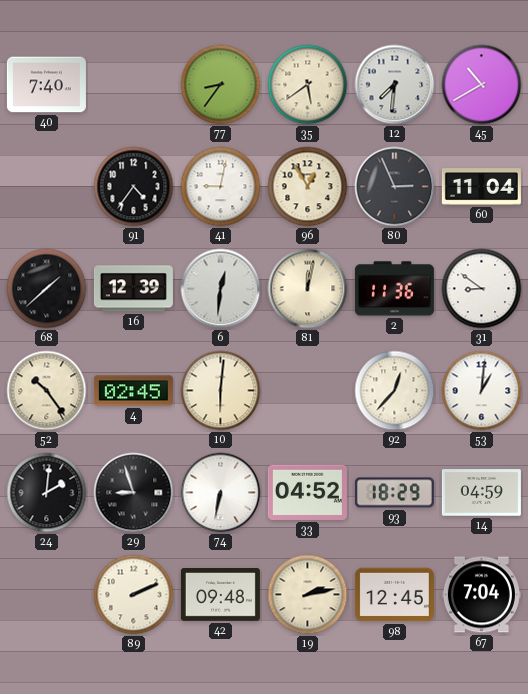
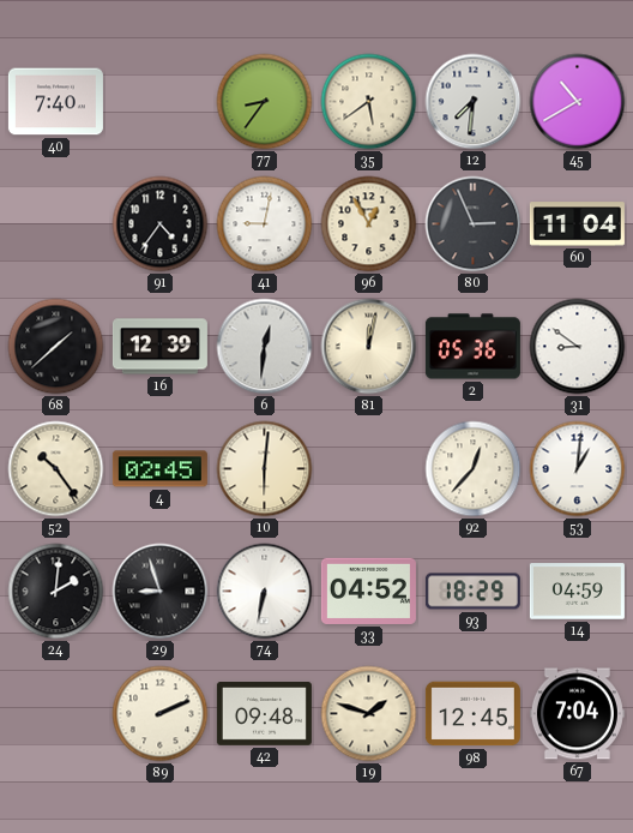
2: 11:36 -> 05:36 (472, 347)
19: 2:13 -> 1:48 (369, 714)
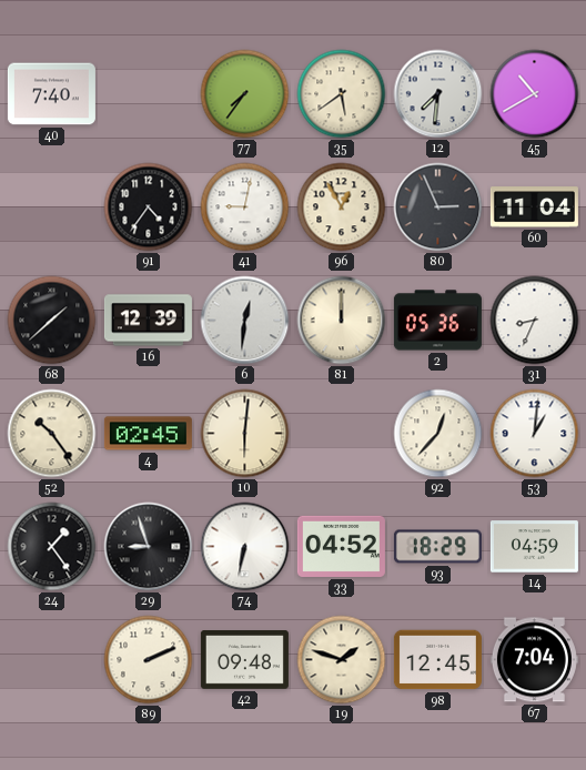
77: 8:36 -> 7:36 (245, 94)
81: 12:02 -> 12:00 (342, 321)
31: 8:51 -> 8:34 (535, 321)
24: 2:01 -> 1:24 (52, 547)
